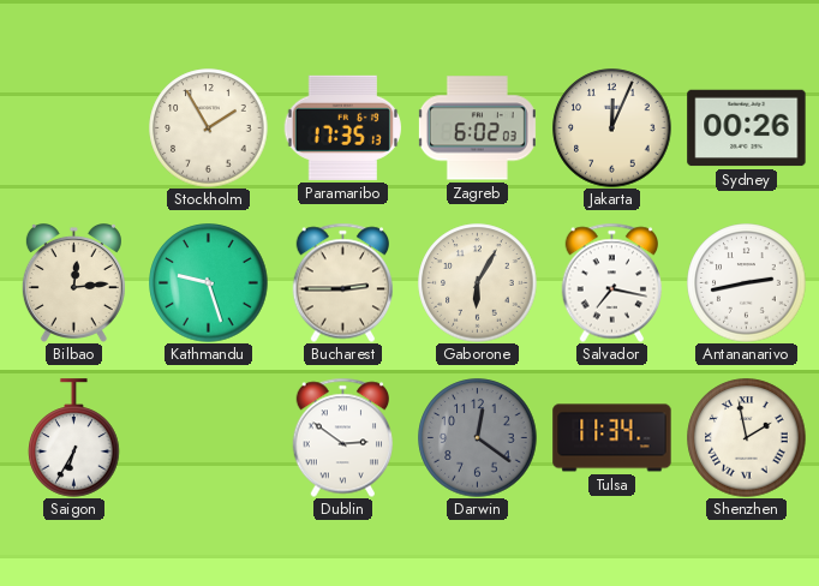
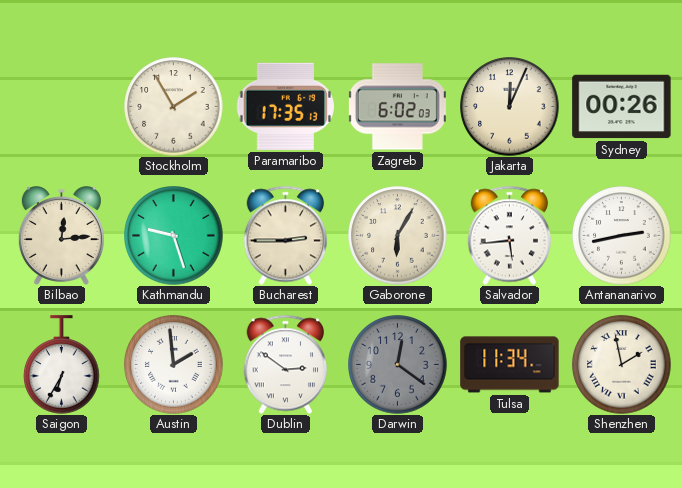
Salvador: 7:17 -> 5:44 (510, 235)
Austin: none -> 1:59 (174, 365)
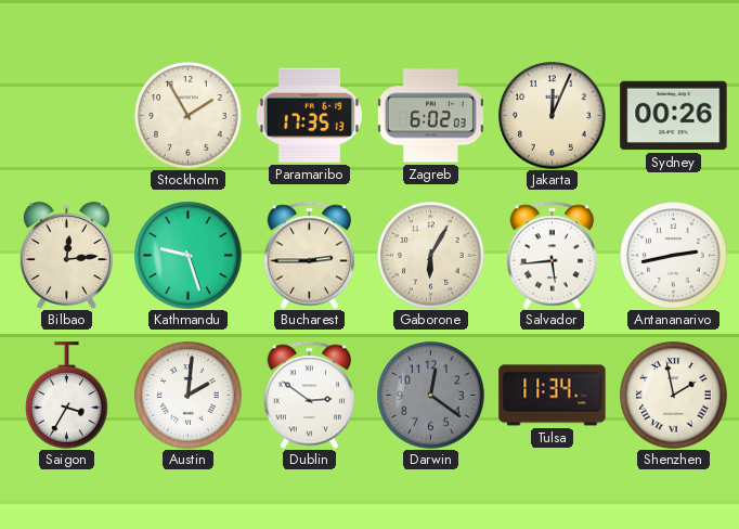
Saigon: 6:35 -> 3:35 (67, 396)
Austin: 1:59 -> 2:01 (189, 396)
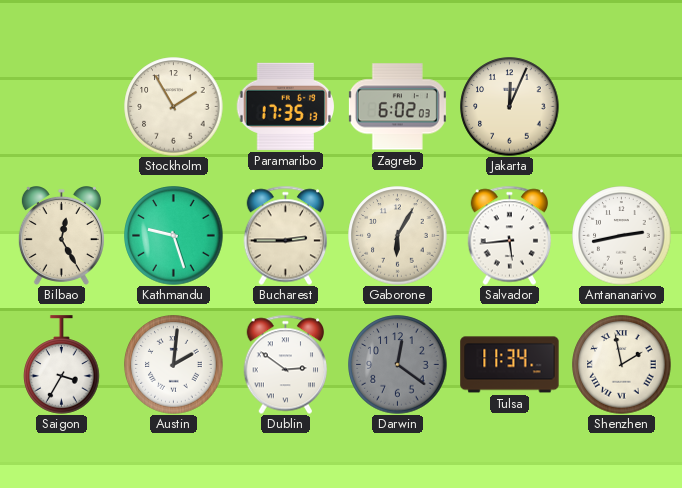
Sydney: 00:26 -> none (674, 116)
Bilbao: 12:14 -> 12:25 (61, 236)
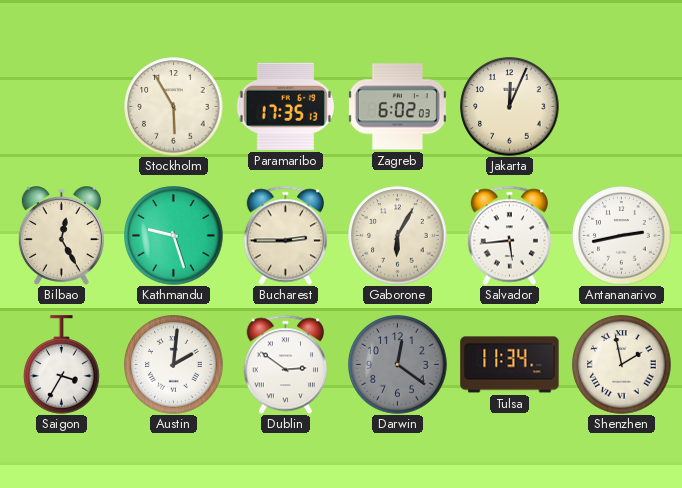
Stockholm: 1:55 -> 5:55 (174, 107)
